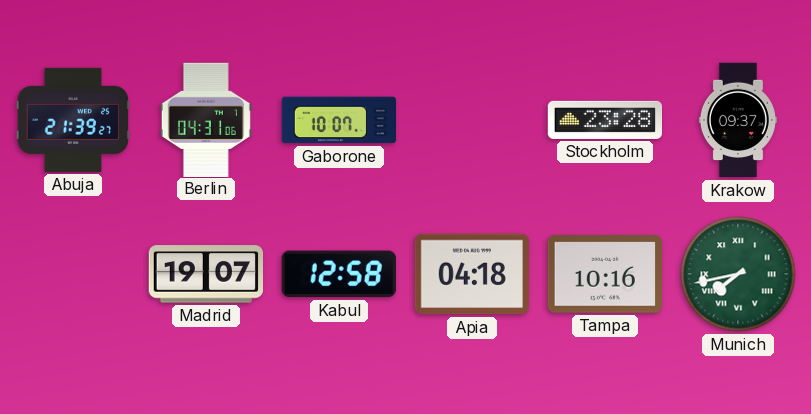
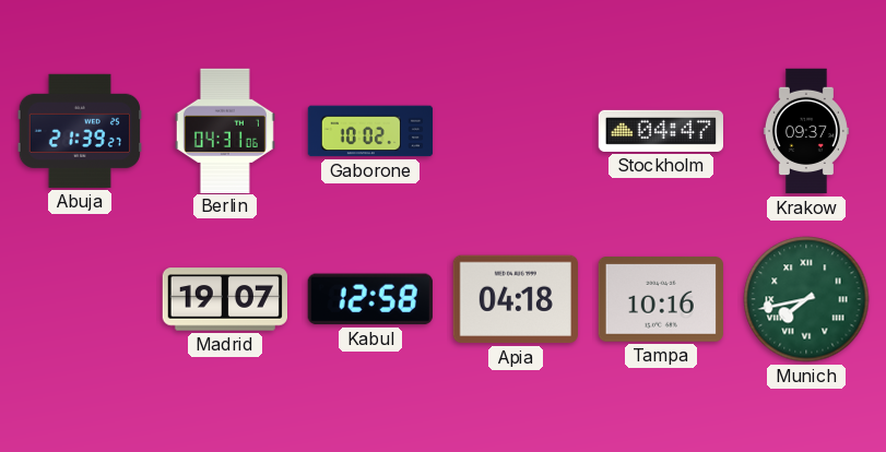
Gaborone: 10:07 -> 10:02 (370, 131)
Stockholm: 23:28 -> 04:47 (660, 131)
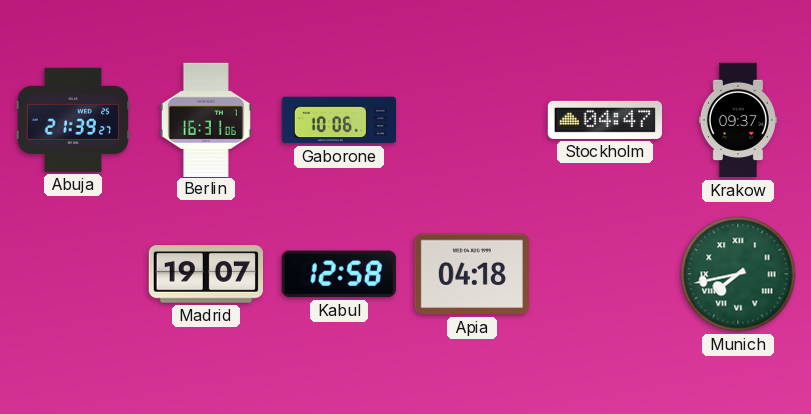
Berlin: 04:31 -> 16:31 (206, 119)
Gaborone: 10:02 -> 10:06 (339, 120)
Tampa: 10:16 -> none (661, 300)
